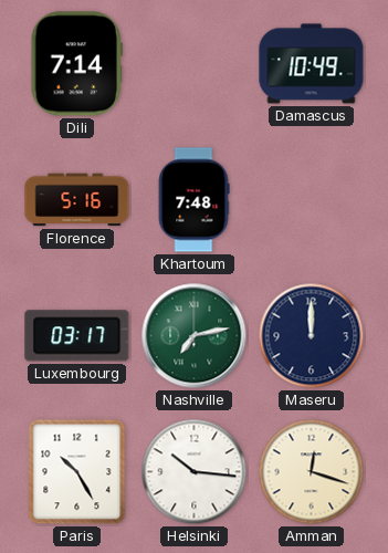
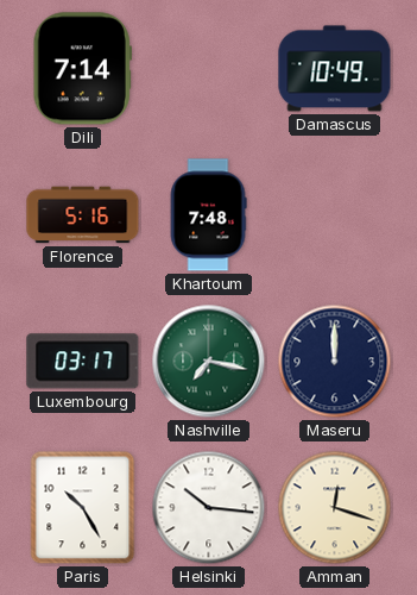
Nashville: 7:13 -> 7:17 (209, 362)
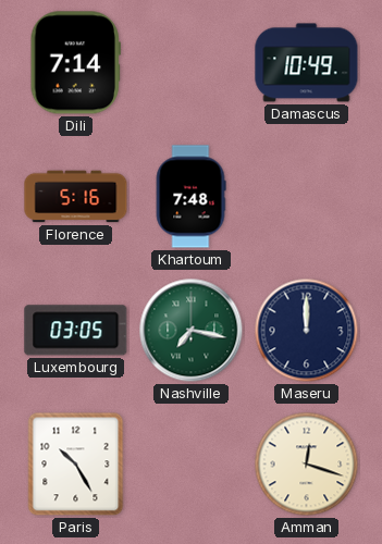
Luxembourg: 03:17 -> 03:05 (76, 331)
Helsinki: 10:16 -> none (209, 508)
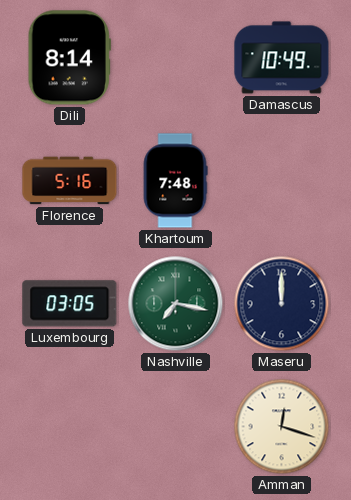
Dili: 7:14 -> 8:14 (69, 58)
Paris: 10:25 -> none (76, 465)
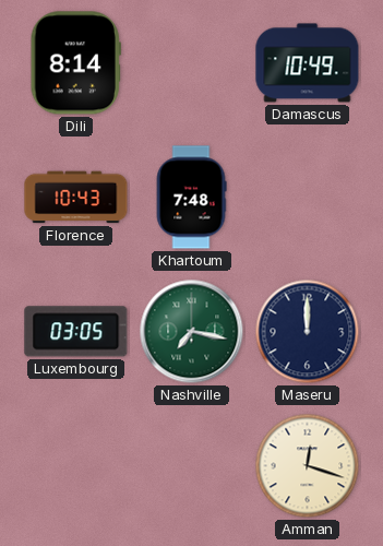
Florence: 5:16 -> 10:43 (76, 198)
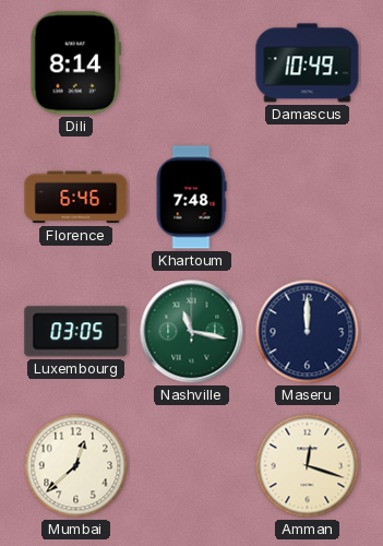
Florence: 10:43 -> 6:46 (76, 198)
Nashville: 7:17 -> 11:17 (192, 332)
Mumbai: none -> 12:38 (76, 466)
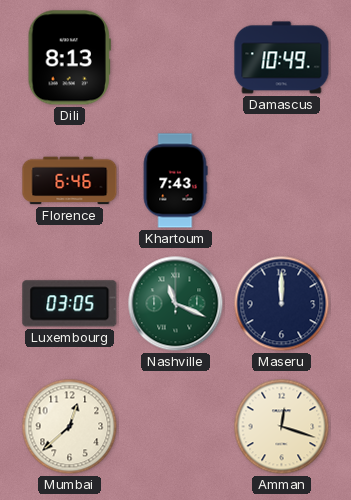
Dili: 8:14 -> 8:13 (69, 58)
Khartoum: 7:48 -> 7:43 (175, 181)
Nashville: 11:17 -> 11:19 (176, 304)
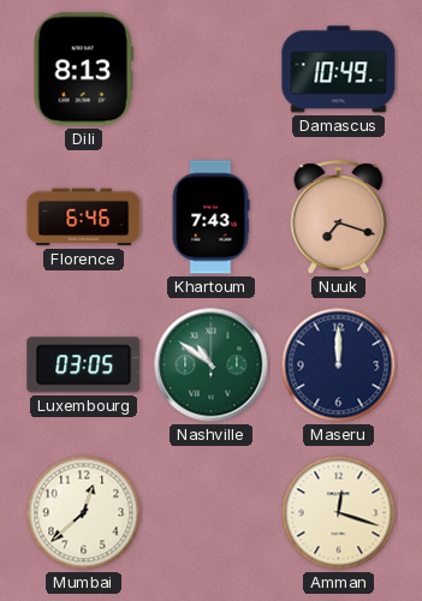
Nuuk: none -> 7:18 (339, 218)
Nashville: 11:19 -> 10:51 (212, 365)
